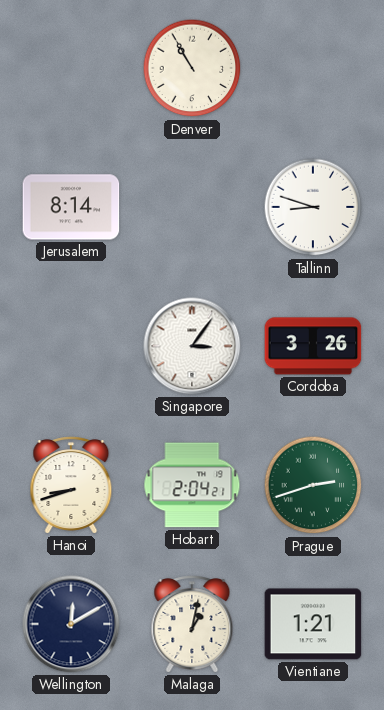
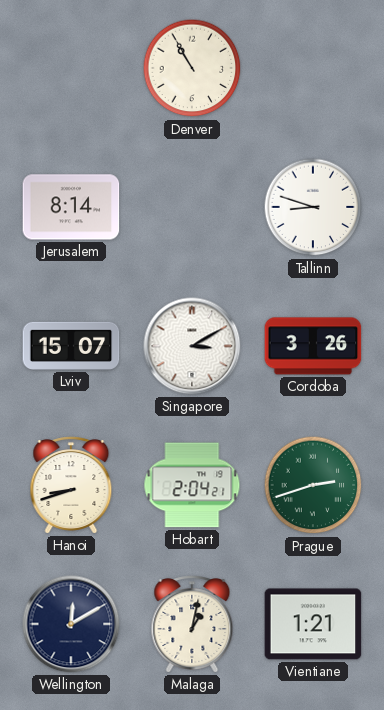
Lviv: none -> 15:07 (71, 346)
Singapore: 3:06 -> 3:10 (192, 346)
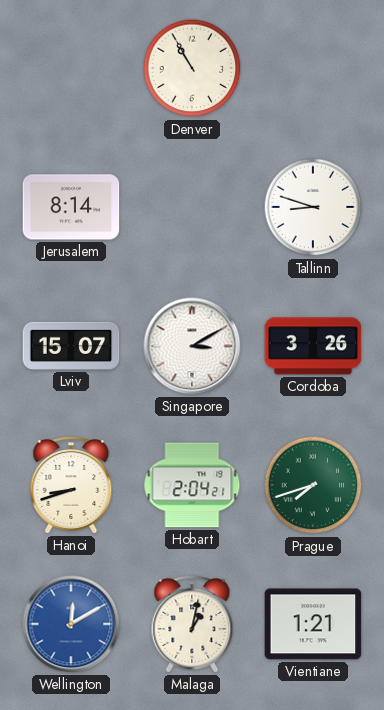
Prague: 2:42 -> 7:42 (313, 485)
Wellington dial: navy -> blue (71, 624)
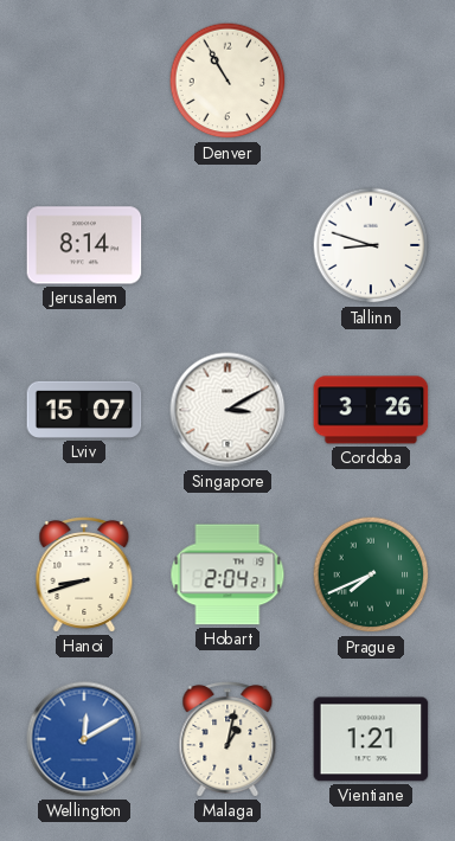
Prague: 7:42 -> 7:41 (371, 574)
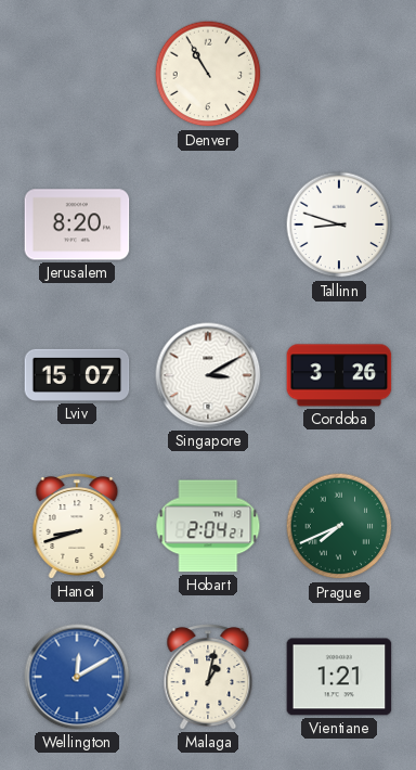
Jerusalem: 8:14 -> 8:20 (77, 224)
